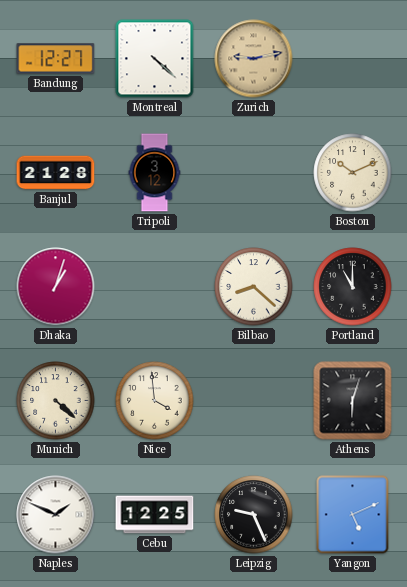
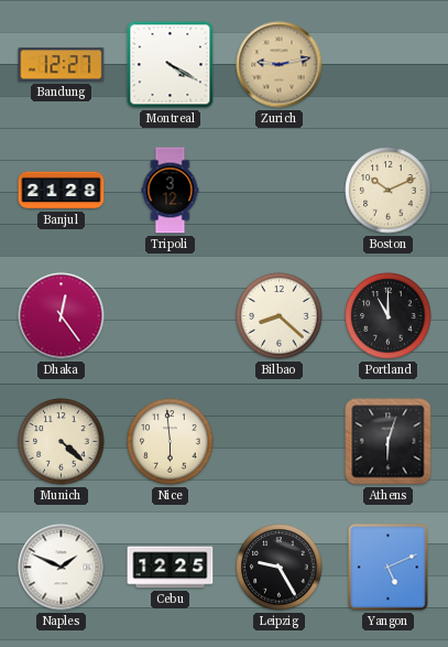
Montreal: 4:22 -> 4:20 (171, 65)
Dhaka: 1:03 -> 12:24 (62, 316)
Nice: 3:59 -> 5:59 (171, 442)
Leipzig: 9:26 -> 9:25 (280, 568)
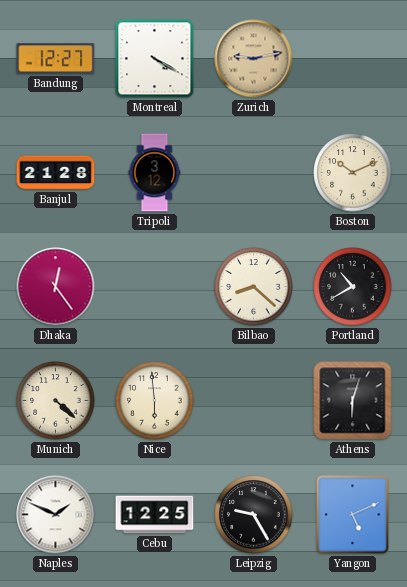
Portland: 11:00 -> 10:40 (353, 287)
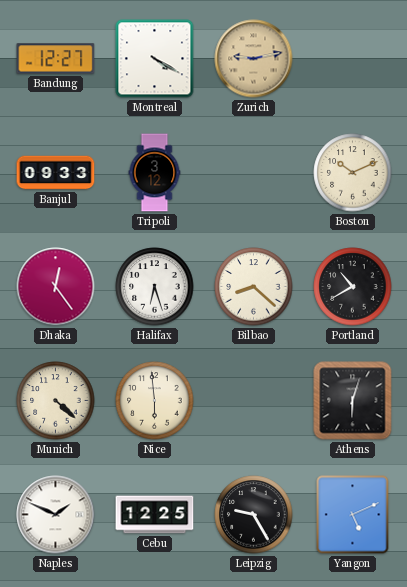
Banjul: 21:28 -> 09:33 (56, 173)
Halifax: none -> 6:27 (155, 287)
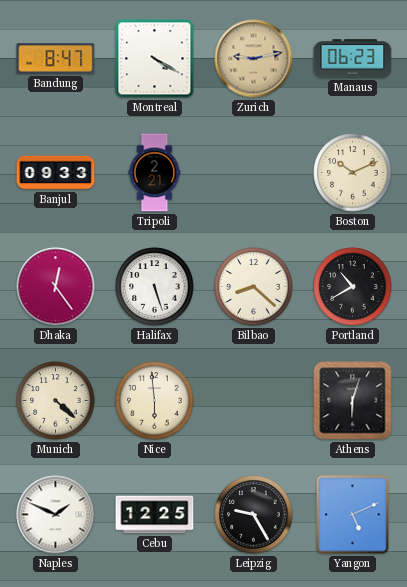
Bandung: 12:27 -> 8:47 (56, 59)
Manaus: none -> 06:23 (353, 59)
Tripoli: 3:12 -> 2:21 (155, 173)
Halifax: 6:27 -> 5:27 (155, 287)
